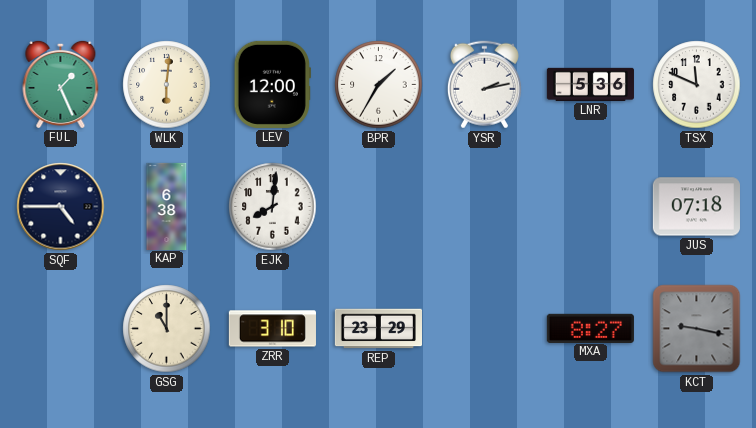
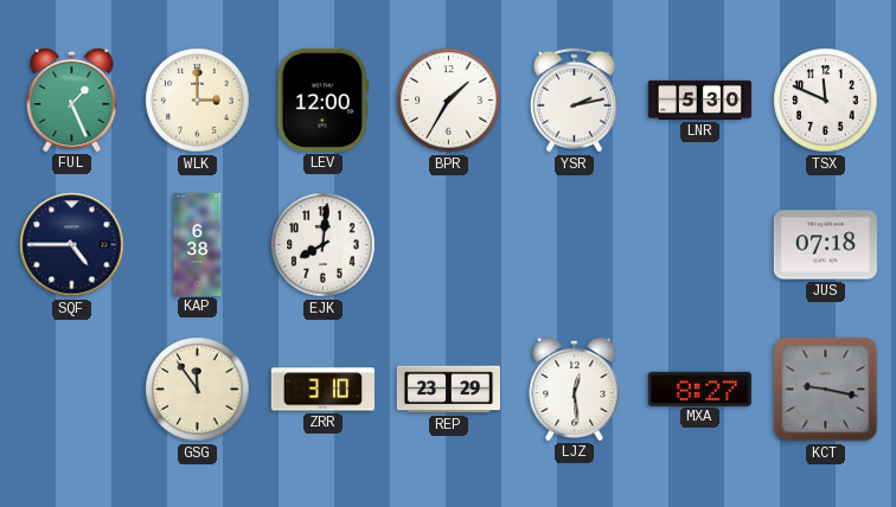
WLK: 6:01 -> 3:00 (198, 101)
LNR: 5:36 -> 5:30 (699, 100)
GSG: 11:00 -> 11:54 (198, 390)
LJZ: none -> 12:29 (575, 389)
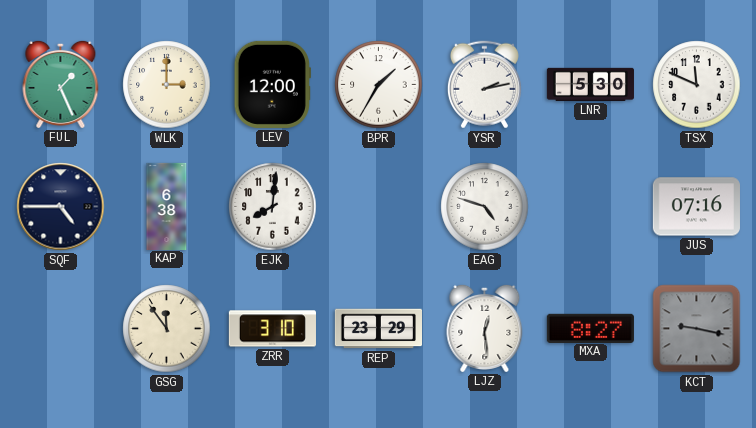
EAG: none -> 4:48 (485, 207)
JUS: 07:18 -> 07:16 (696, 207)
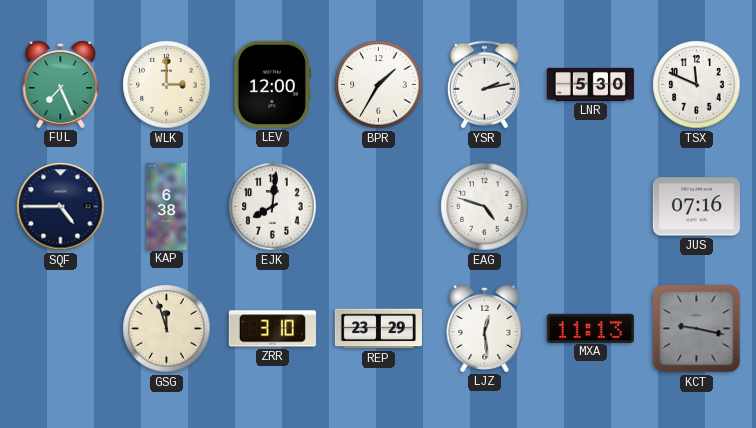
FUL: 1:26 -> 7:26 (61, 84)
GSG: 11:54 -> 11:57 (167, 329)
MXA: 8:27 -> 11:13 (590, 328)
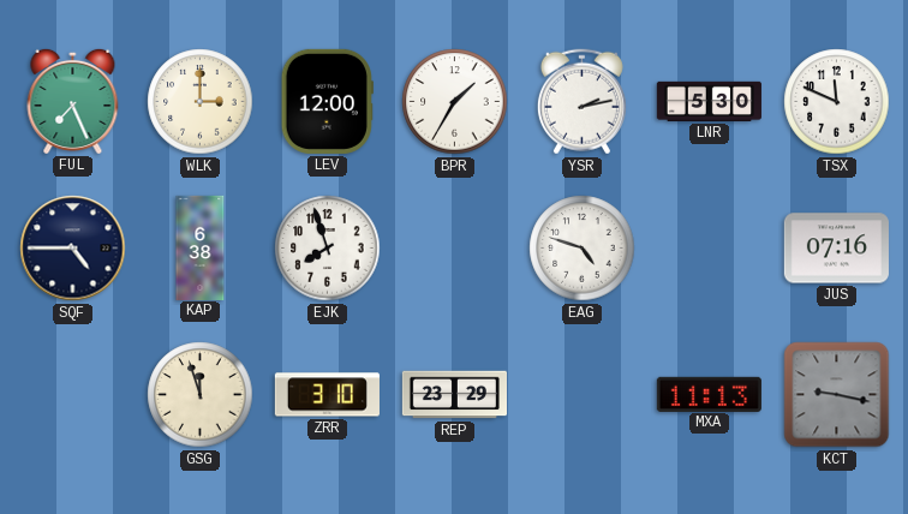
EJK: 8:01 -> 7:57 (328, 249)
LJZ: 12:29 -> none (485, 328)
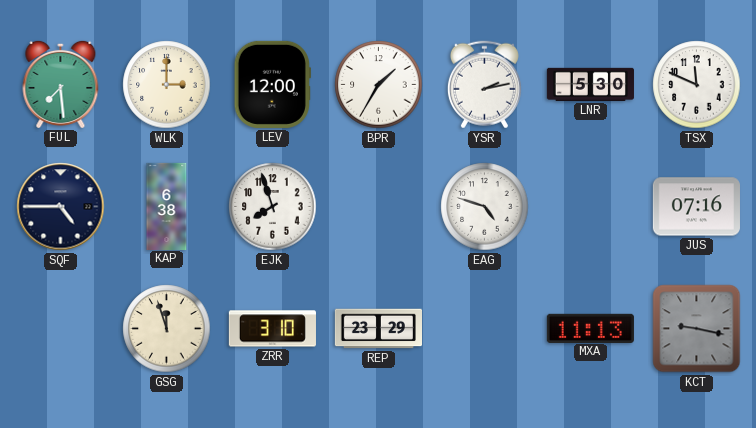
FUL: 7:26 -> 7:29 (61, 84)
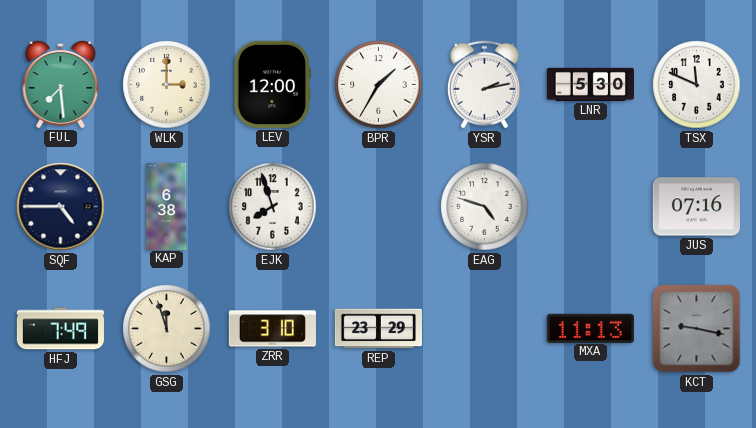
HFJ: none -> 7:49 (60, 329)
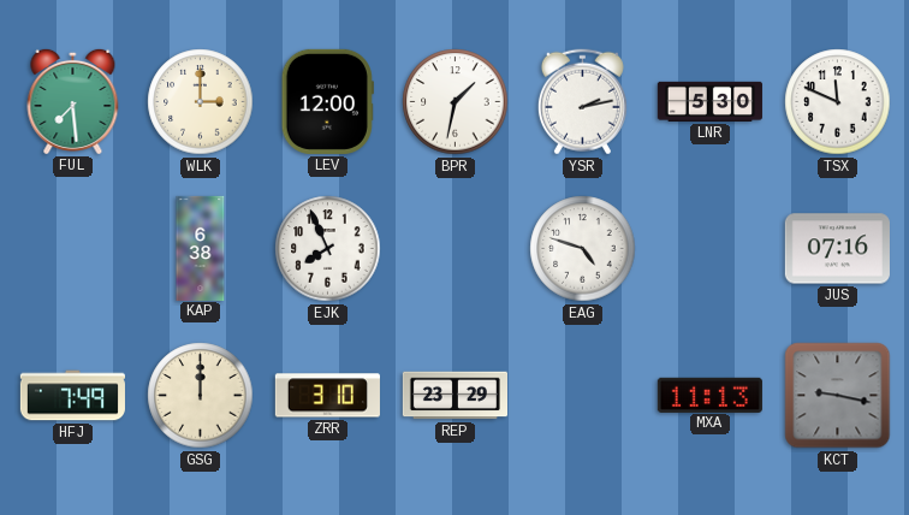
BPR: 1:35 -> 1:32 (456, 102)
SQF: 4:45 -> none (61, 207)
EJK: 7:57 -> 7:56 (328, 249)
GSG: 11:57 -> 12:00 (201, 396)
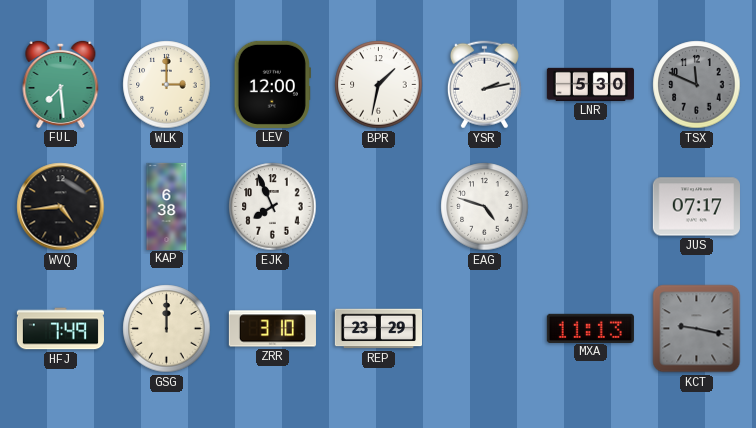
TSX dial: white -> grey (697, 85)
WVQ: none -> 4:44 (61, 207)
JUS: 07:16 -> 07:17 (696, 207)
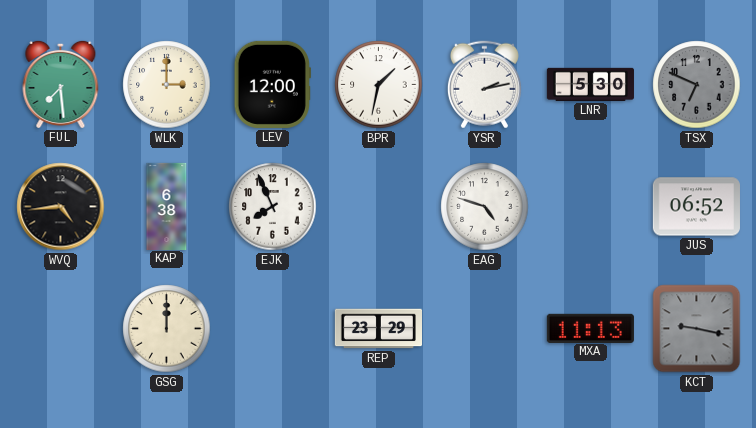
TSX: 11:49 -> 6:49 (697, 85)
JUS: 07:17 -> 06:52 (696, 207)
HFJ: 7:49 -> none (60, 329)
ZRR: 3:10 -> none (272, 329)
